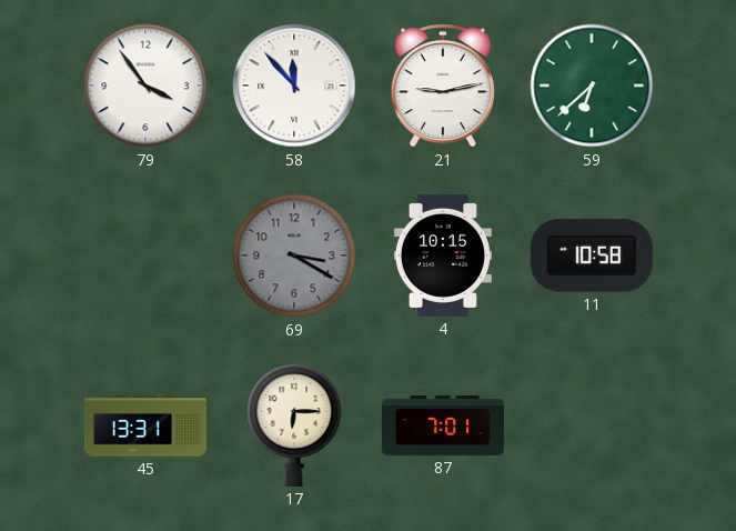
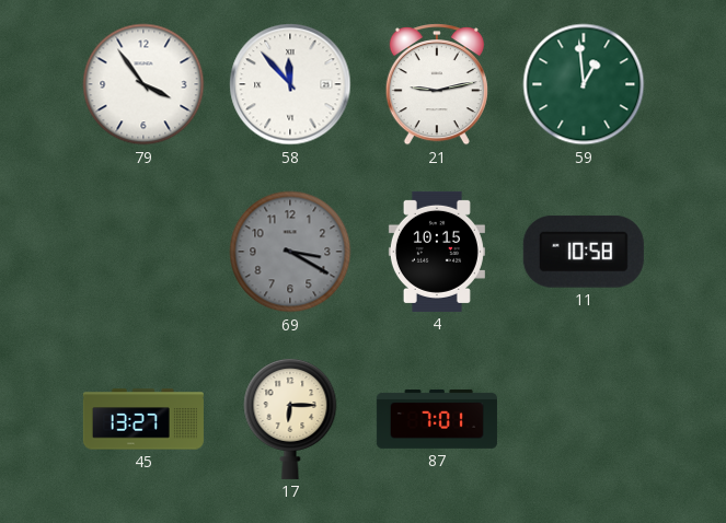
59: 6:38 -> 12:59 (584, 84)
45: 13:31 -> 13:27 (143, 419)
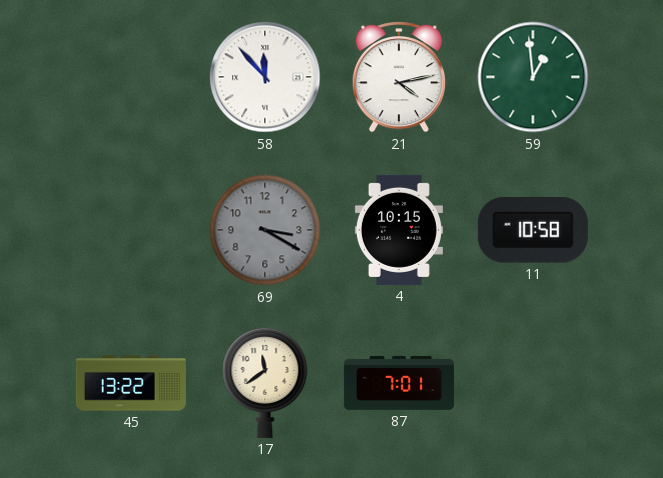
79: 3:54 -> none (143, 84)
21: 9:13 -> 4:13 (399, 77)
45: 13:27 -> 13:22 (131, 383)
17: 6:15 -> 11:39 (265, 383)
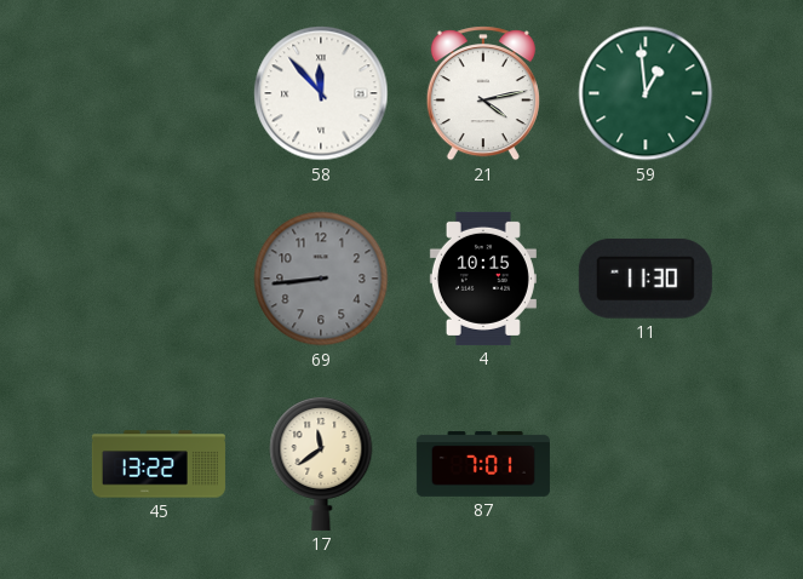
69: 3:20 -> 8:44 (321, 279)
11: 10:58 -> 11:30 (646, 279)
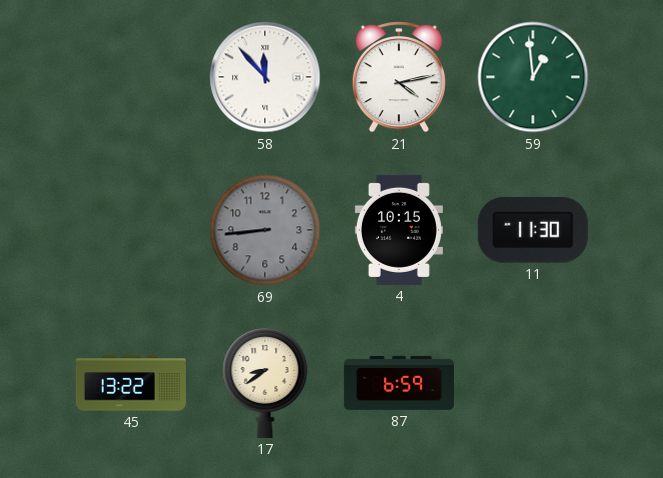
17: 11:39 -> 8:39 (265, 383)
87: 7:01 -> 6:59 (399, 383)
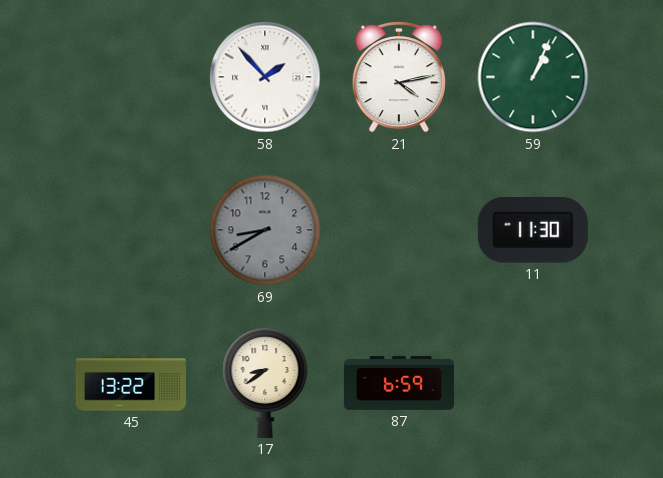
58: 11:53 -> 1:53 (265, 77)
59: 12:59 -> 1:04 (533, 77)
69: 8:44 -> 8:40 (265, 230)
4: 10:15 -> none (399, 230)
